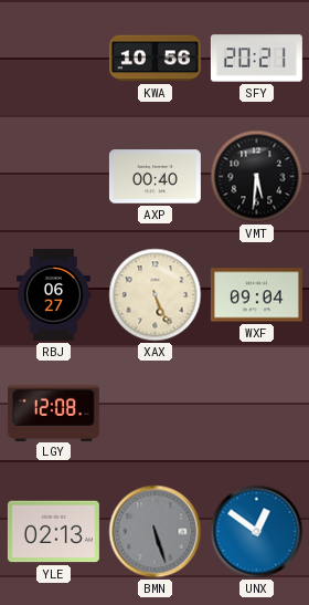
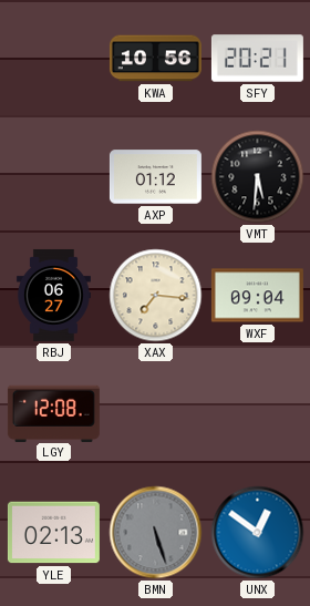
AXP: 00:40 -> 01:12 (155, 177)
XAX: 5:26 -> 7:16 (156, 296)
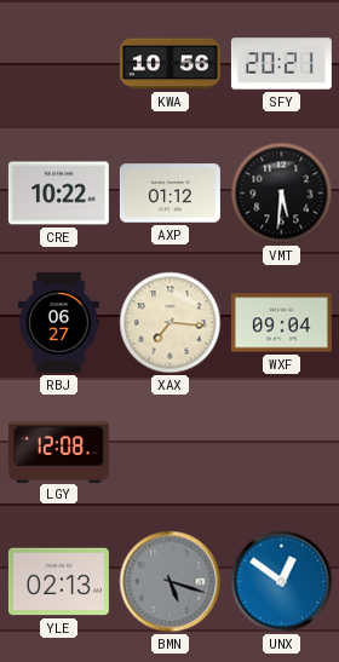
CRE: none -> 10:22 (58, 194)
BMN: 5:27 -> 5:18 (171, 582)
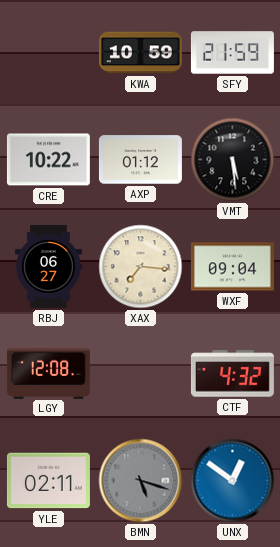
KWA: 10:56 -> 10:59 (140, 53)
SFY: 20:21 -> 21:59 (232, 53)
VMT: 5:31 -> 5:29 (233, 160)
CTF: none -> 4:32 (232, 374)
YLE: 02:13 -> 02:11 (48, 481)
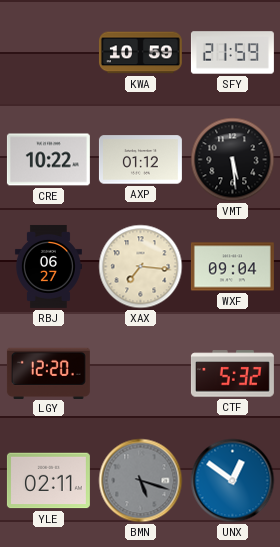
LGY: 12:08 -> 12:20 (48, 373)
CTF: 4:32 -> 5:32 (232, 374)
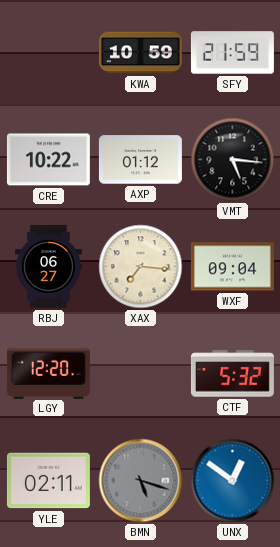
VMT: 5:29 -> 5:16 (233, 160)
